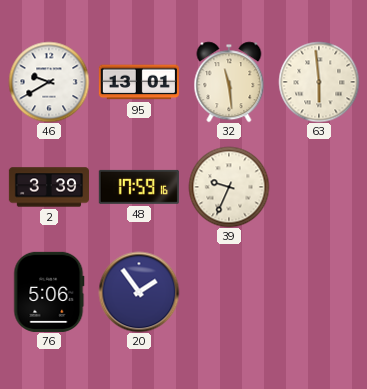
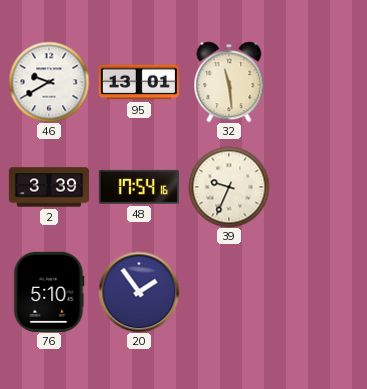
63: 5:59 -> none (319, 82)
48: 17:59 -> 17:54 (139, 187)
76: 5:06 -> 5:10 (49, 292)
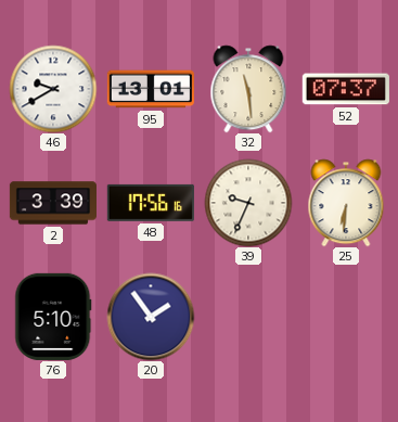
52: none -> 07:37 (346, 89)
48: 17:54 -> 17:56 (151, 203)
25: none -> 6:31 (346, 203)
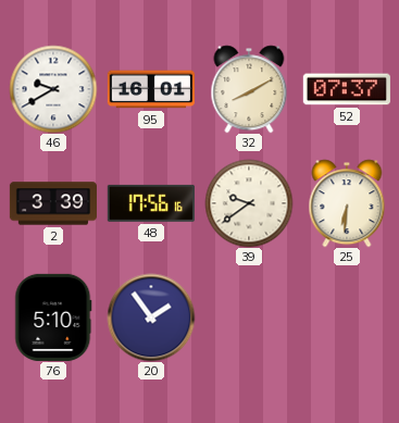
95: 13:01 -> 16:01 (151, 89)
32: 11:29 -> 8:10 (249, 89)
39: 9:34 -> 9:39 (249, 203)
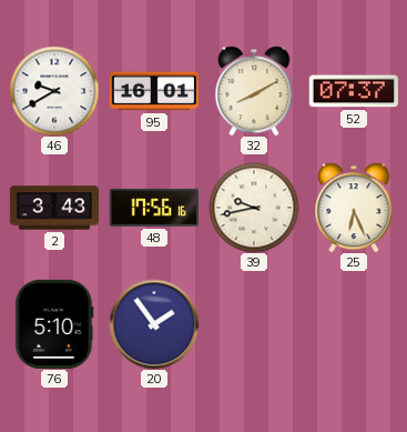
2: 3:39 -> 3:43 (53, 208)
39: 9:39 -> 9:43 (254, 208)
25: 6:31 -> 6:26 (354, 208)
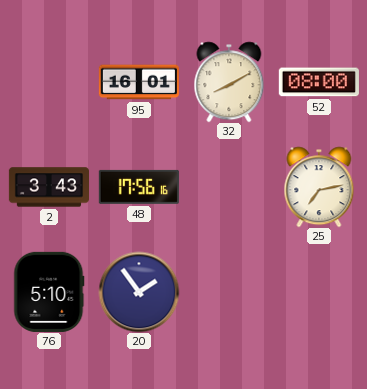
46: 9:40 -> none (54, 91)
52: 07:37 -> 08:00 (319, 82)
39: 9:43 -> none (254, 208)
25: 6:26 -> 7:13 (319, 187)
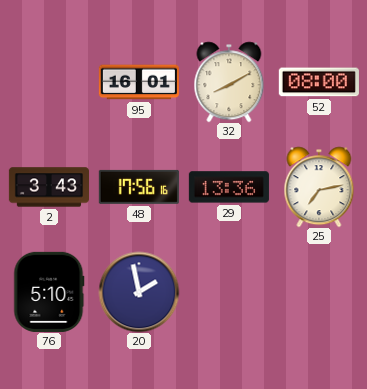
29: none -> 13:36 (229, 187)
20: 1:54 -> 1:58 (139, 292)
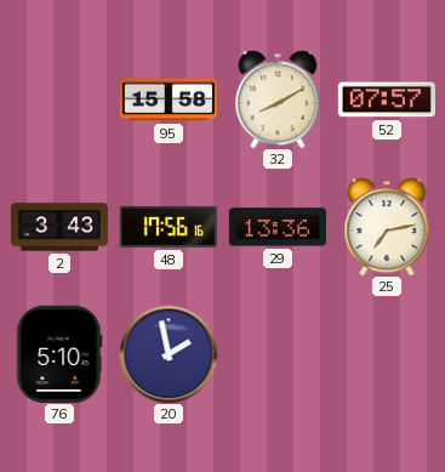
95: 16:01 -> 15:58 (169, 99)
52: 08:00 -> 07:57 (387, 99)
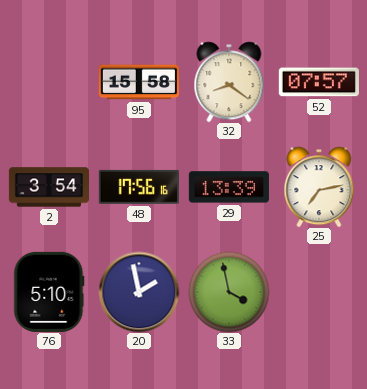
32: 8:10 -> 8:21 (229, 82)
2: 3:43 -> 3:54 (48, 187)
29: 13:36 -> 13:39 (229, 187)
33: none -> 3:58 (229, 292)
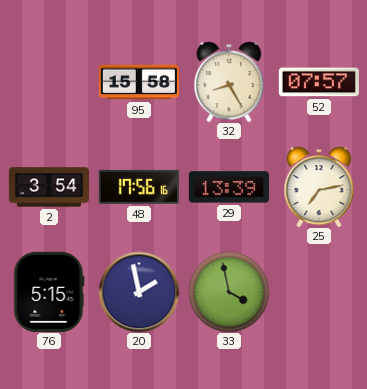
32: 8:21 -> 8:25 (229, 82)
76: 5:10 -> 5:15 (49, 292)
